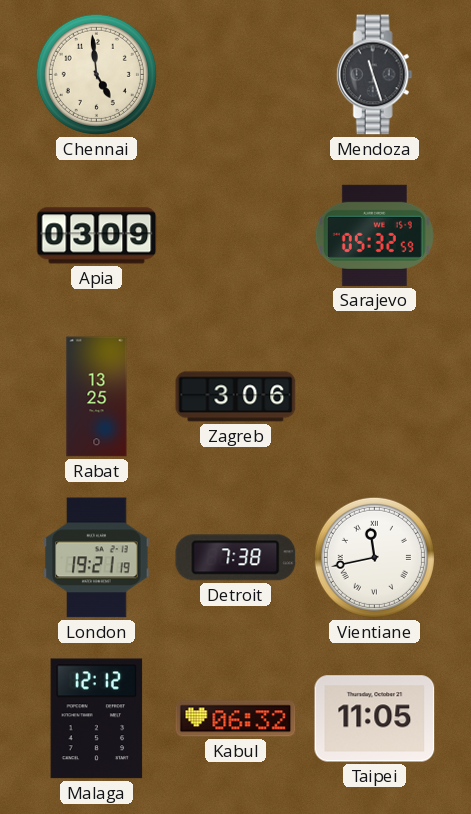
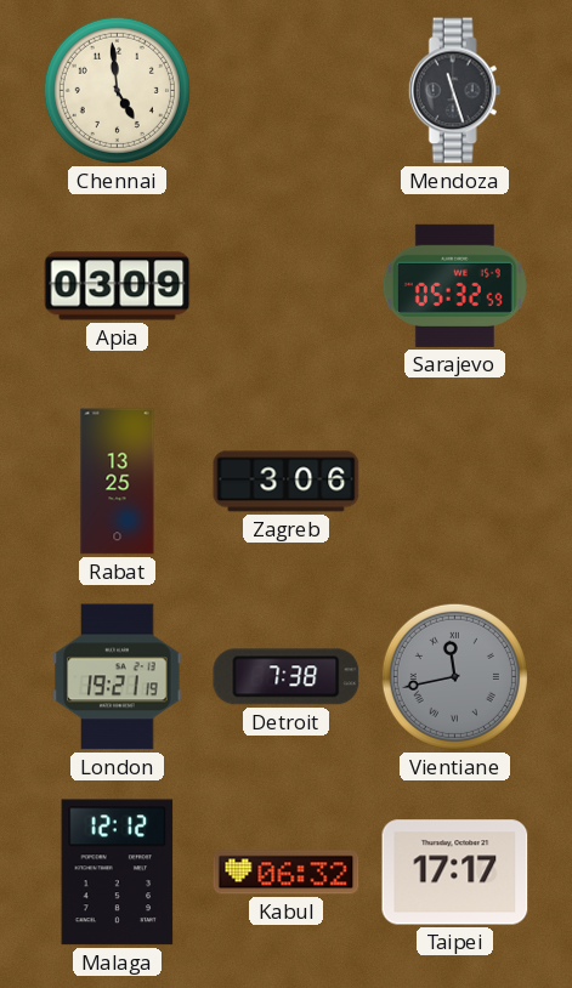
Vientiane dial: white -> grey (454, 676)
Taipei: 11:05 -> 17:17 (455, 873)
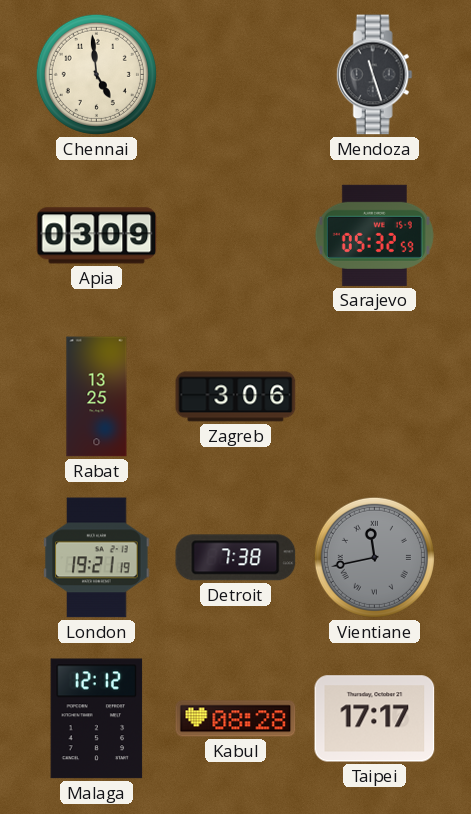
Kabul: 06:32 -> 08:28 (236, 719)
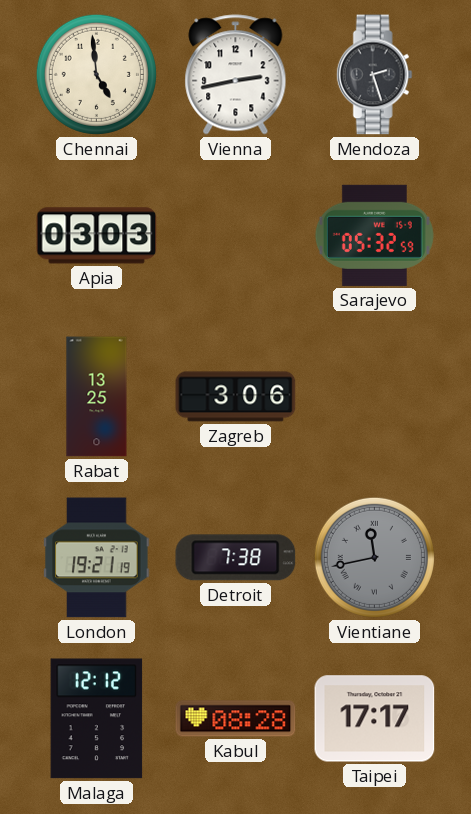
Vienna: none -> 2:43 (236, 75)
Mendoza: 11:27 -> 2:27 (374, 75)
Apia: 03:09 -> 03:03 (97, 236)
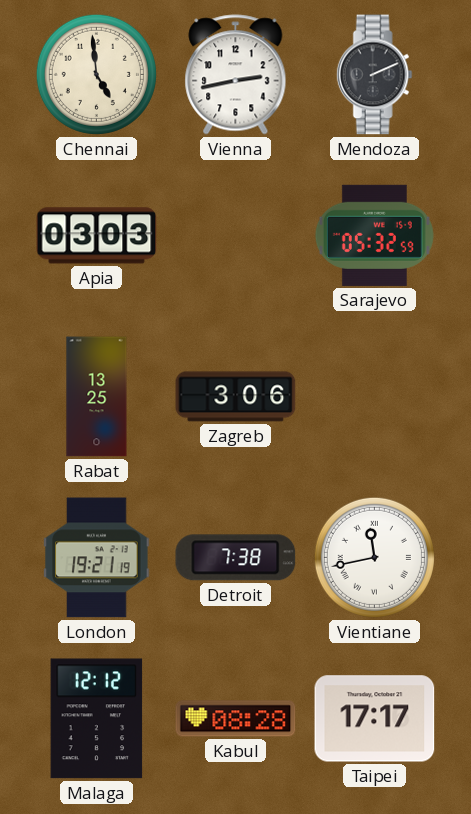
Mendoza: 2:27 -> 2:11 (374, 75)
Vientiane dial: grey -> white (374, 557)
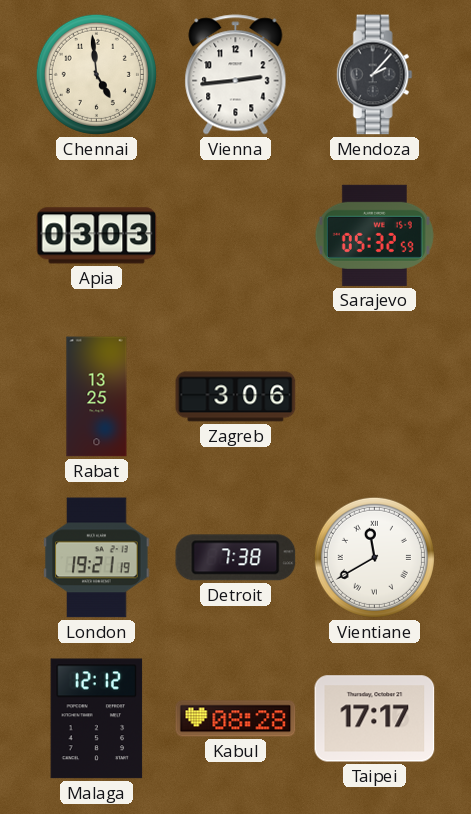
Vienna: 2:43 -> 2:44 (236, 75)
Mendoza: 2:11 -> 2:07 (374, 75)
Vientiane: 11:43 -> 11:40 (374, 557)
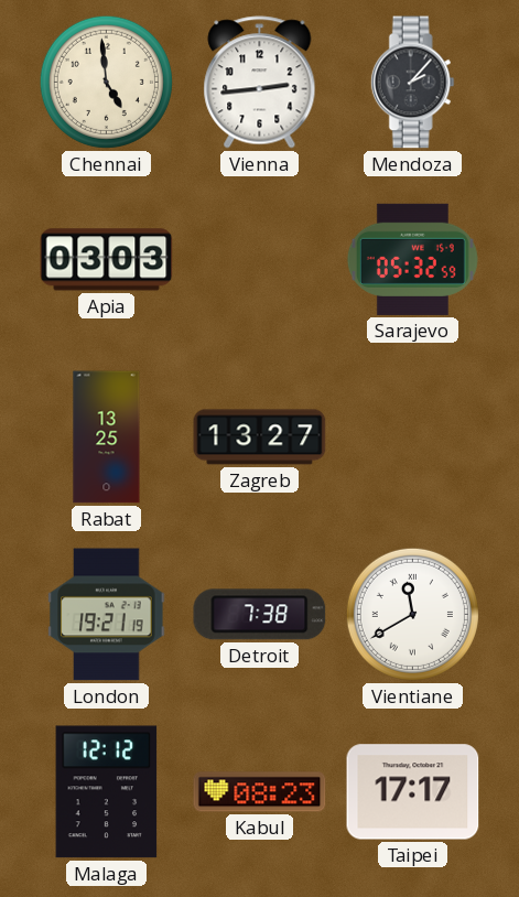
Zagreb: 3:06 -> 13:27 (260, 437)
Kabul: 08:28 -> 08:23 (260, 792)
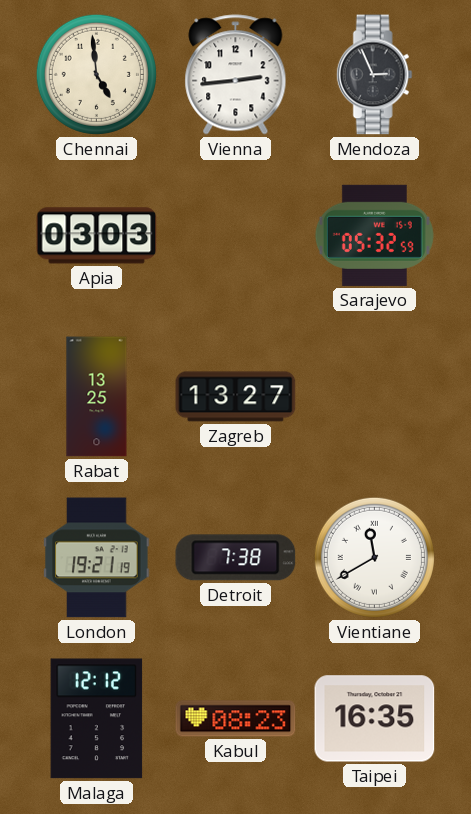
Mendoza: 2:07 -> 2:56 (374, 75)
Taipei: 17:17 -> 16:35 (375, 719)
